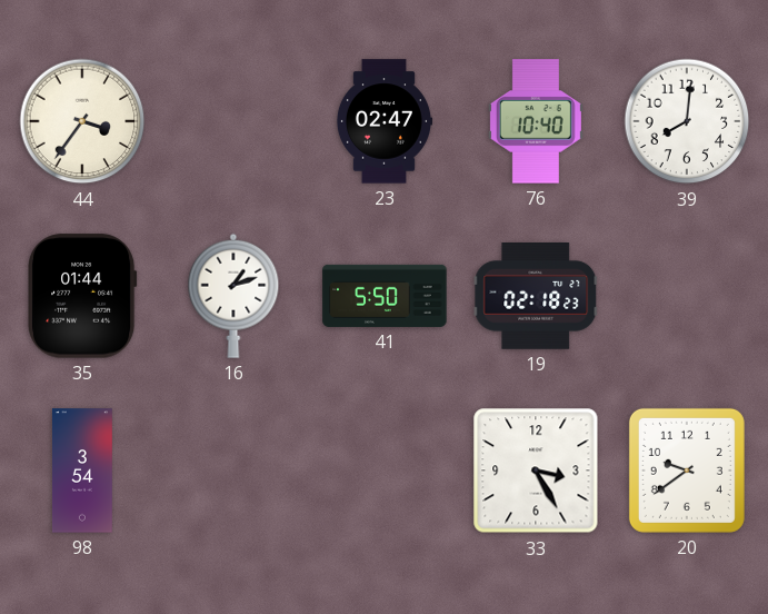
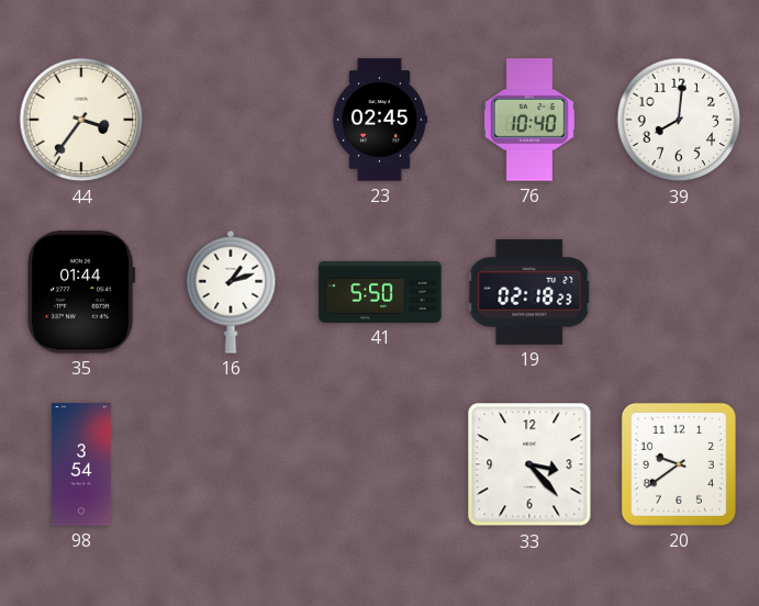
23: 02:47 -> 02:45 (379, 120)
33: 3:25 -> 3:23 (529, 464)
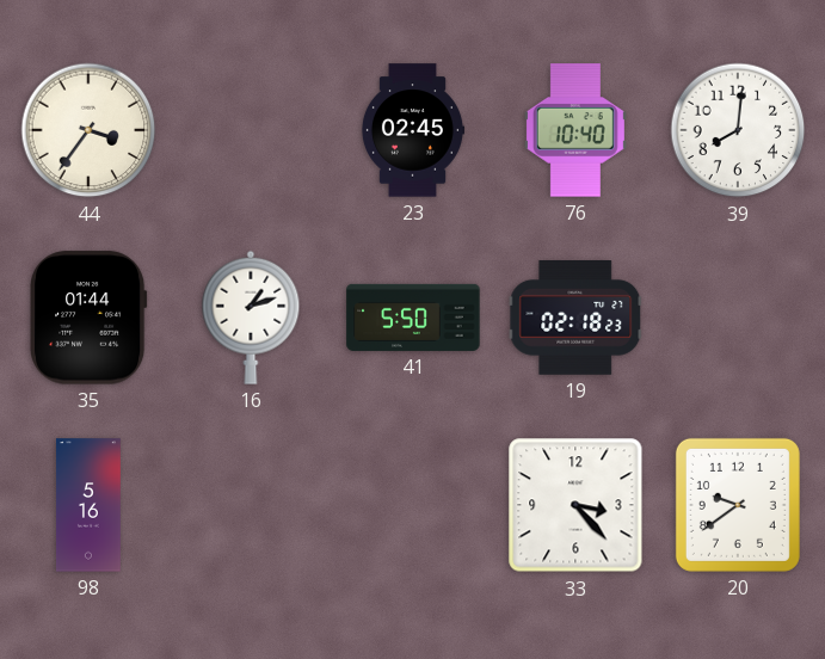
98: 3:54 -> 5:16 (88, 505)
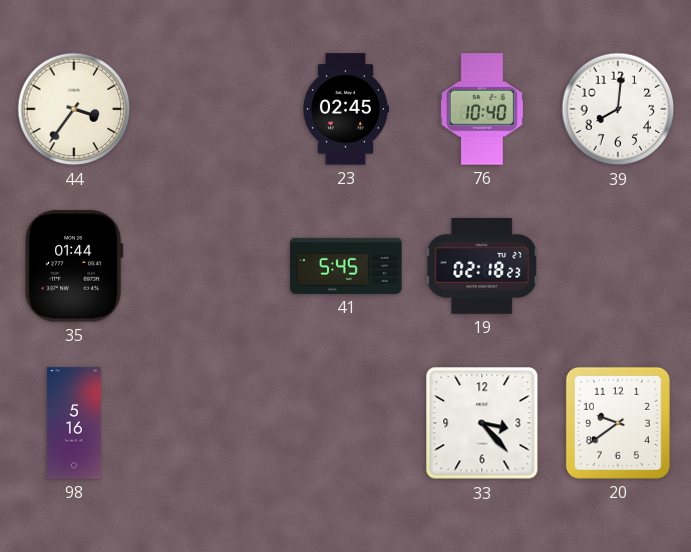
16: 1:12 -> none (251, 318)
41: 5:50 -> 5:45 (346, 266)
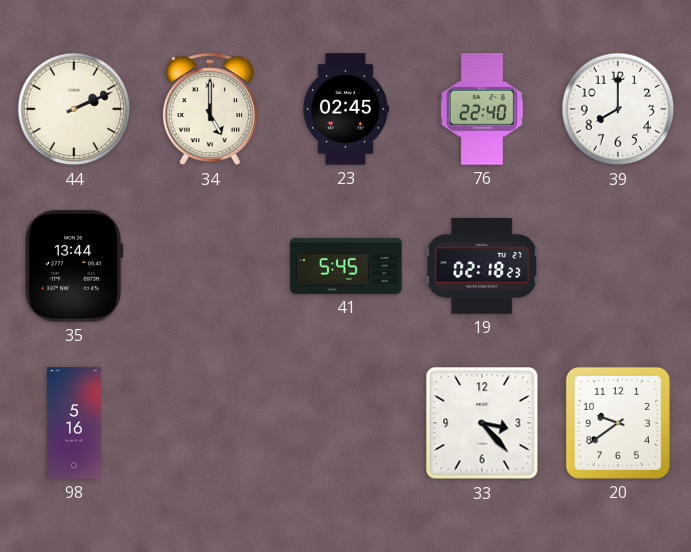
44: 3:36 -> 2:11 (74, 109)
34: none -> 5:00 (210, 110)
76: 10:40 -> 22:40 (482, 109)
39: 8:01 -> 8:00 (618, 109)
35: 01:44 -> 13:44 (75, 266)
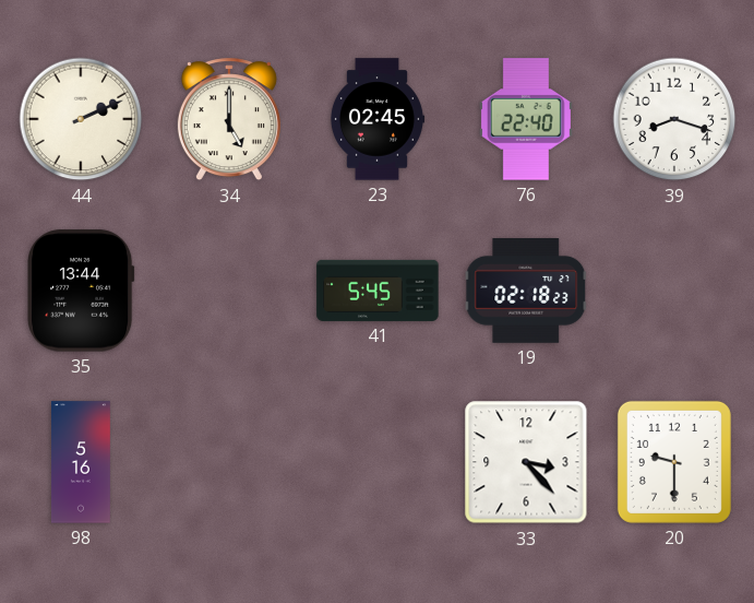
39: 8:00 -> 8:18 (674, 119)
20: 9:39 -> 9:30 (674, 462)
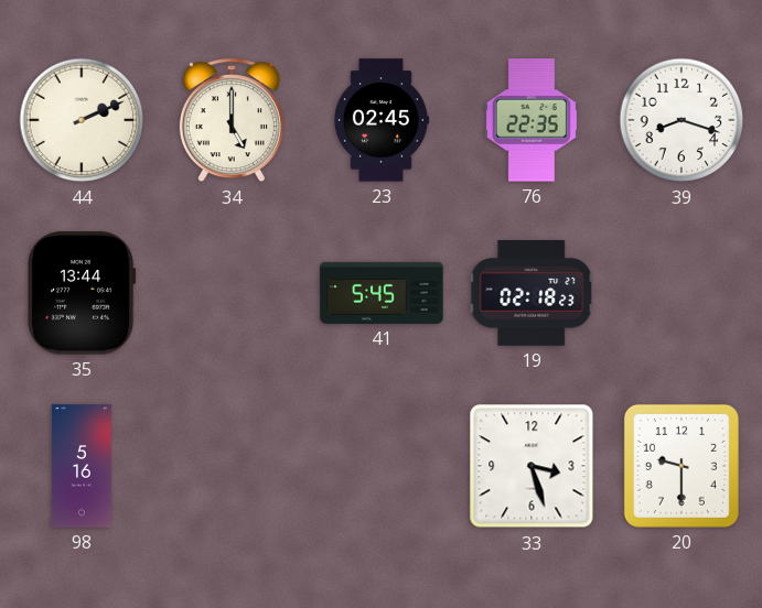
76: 22:40 -> 22:35 (532, 120)
33: 3:23 -> 3:27 (532, 466)
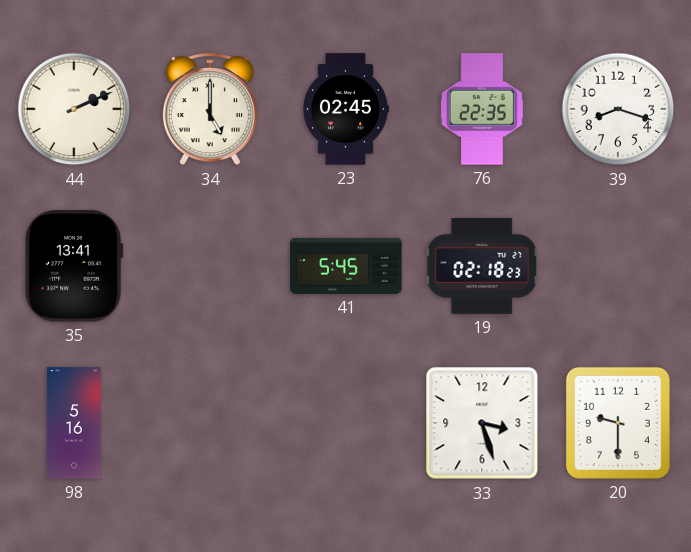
35: 13:44 -> 13:41 (75, 266)
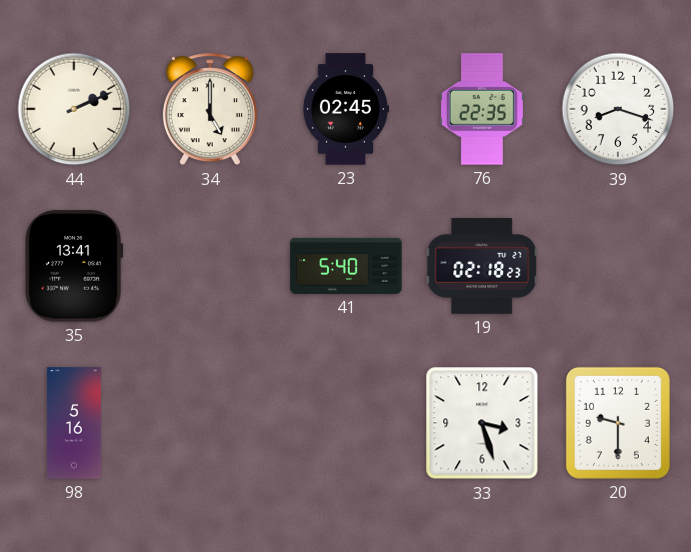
41: 5:45 -> 5:40 (346, 266)
